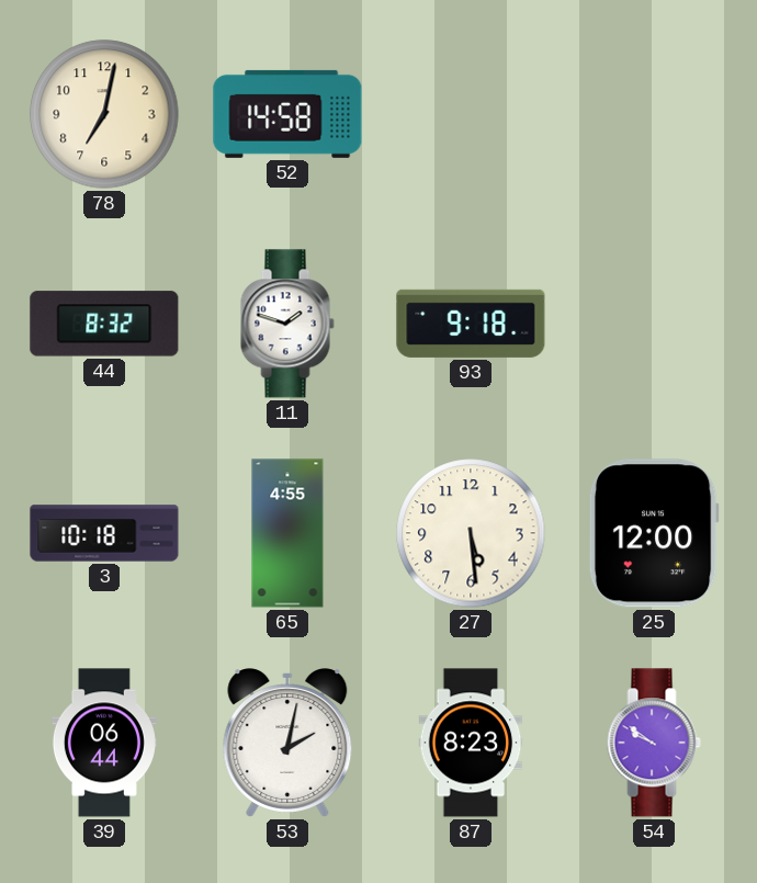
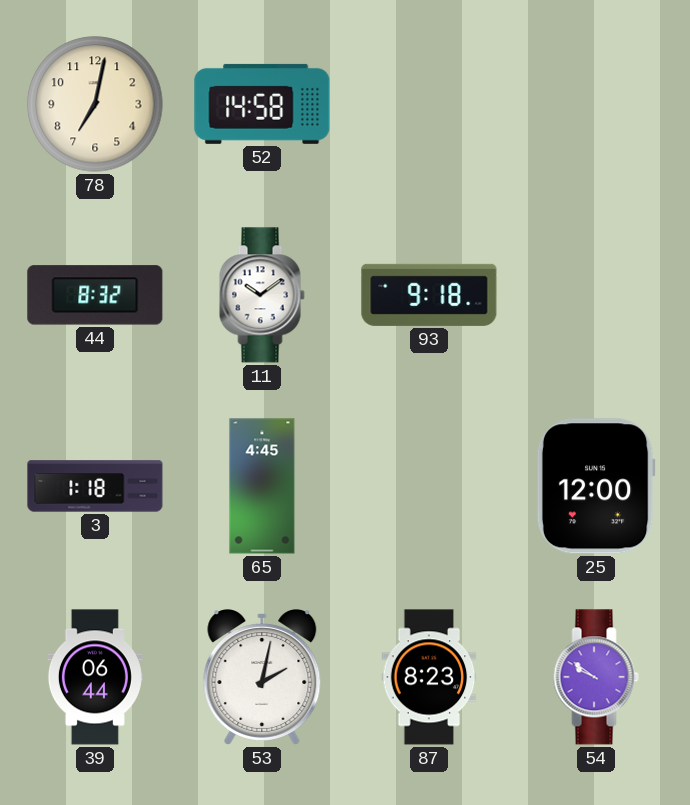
11: 1:48 -> 10:09 (262, 295)
3: 10:18 -> 1:18 (95, 486)
65: 4:55 -> 4:45 (262, 486)
27: 5:29 -> none (471, 533)
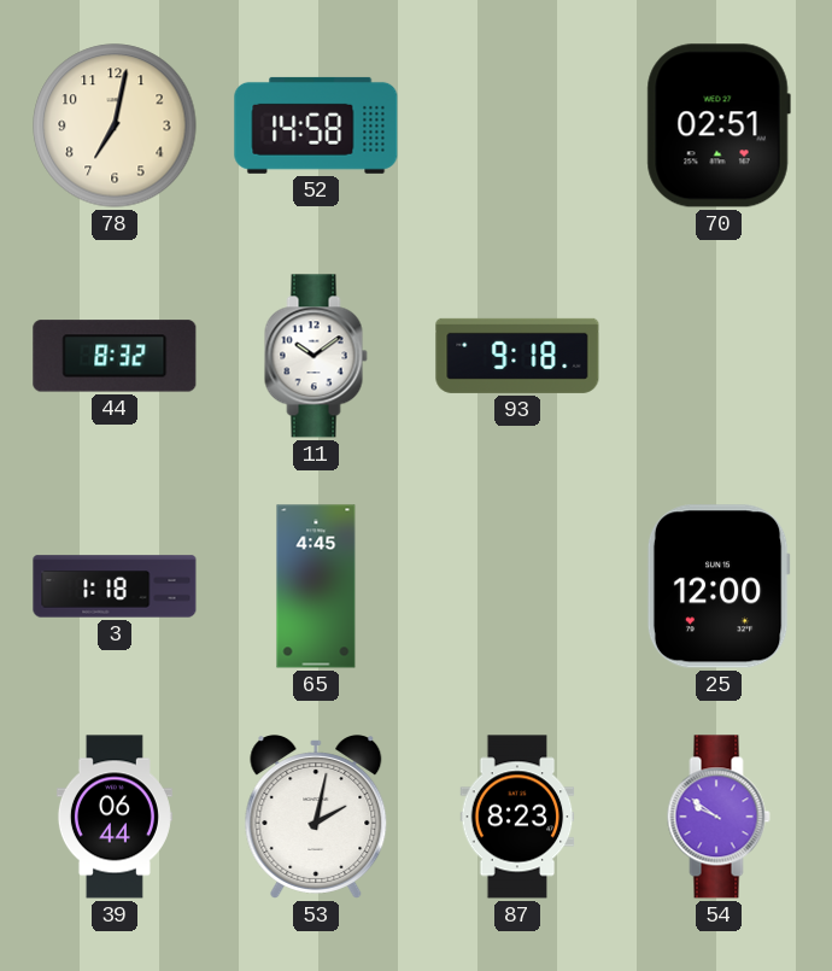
70: none -> 02:51 (719, 125)
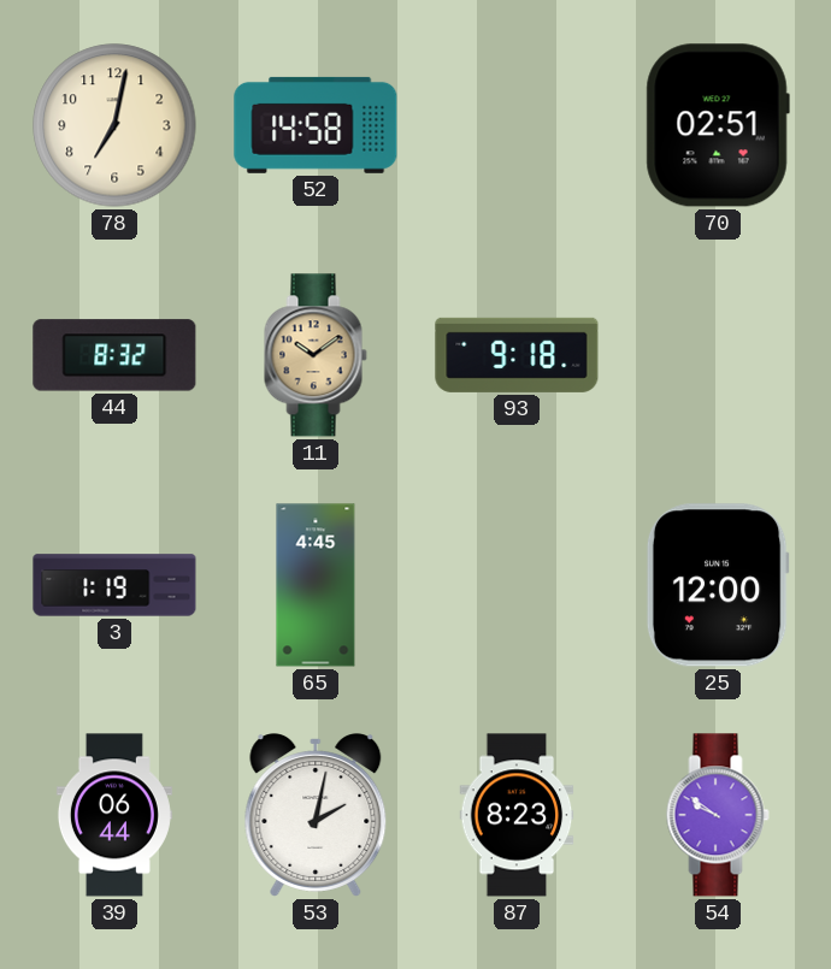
11 dial: white -> champagne (316, 355)
3: 1:18 -> 1:19 (114, 585)
